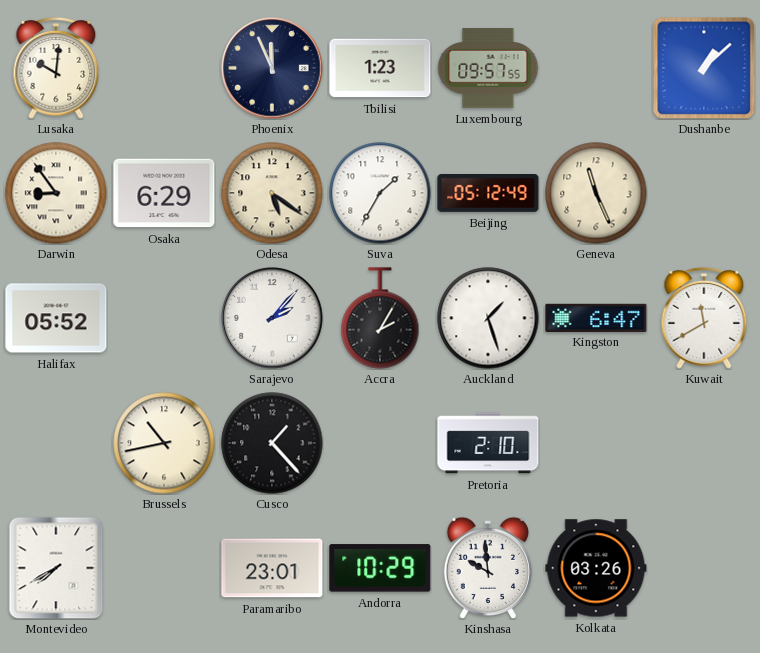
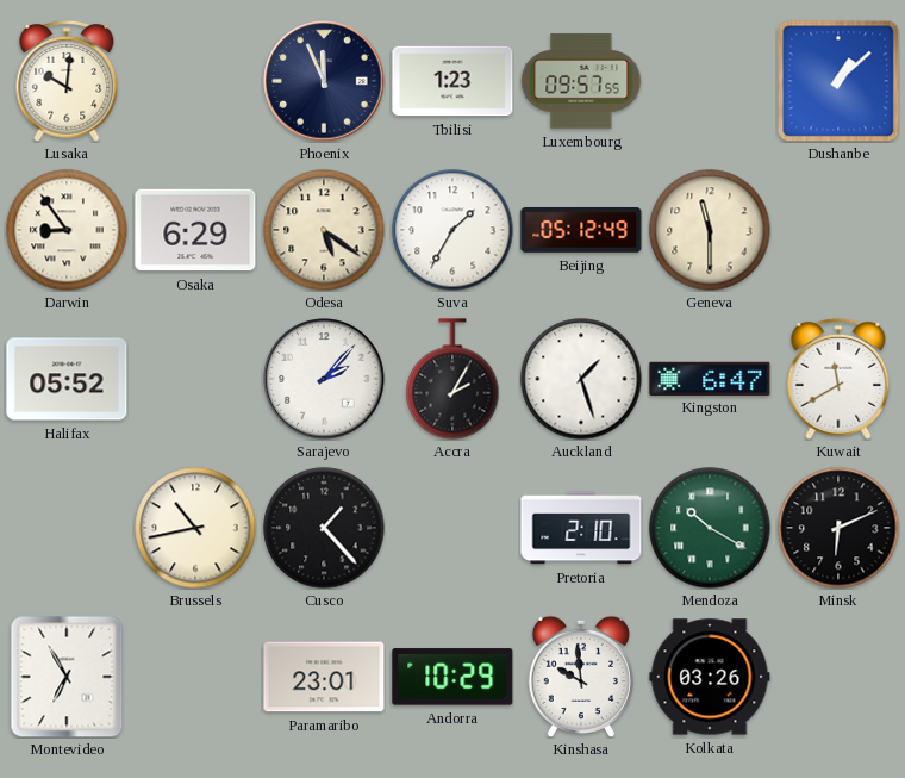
Geneva: 11:26 -> 11:30 (710, 230)
Mendoza: none -> 10:20 (710, 528)
Minsk: none -> 6:11 (838, 528)
Montevideo: 7:40 -> 6:55 (67, 677)
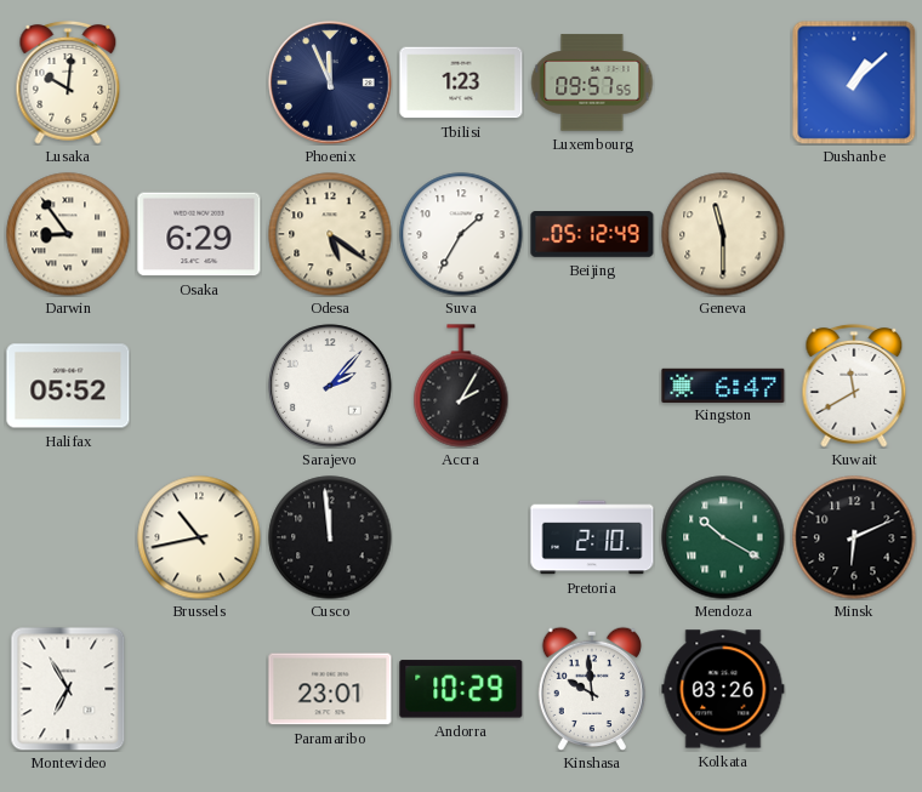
Auckland: 1:27 -> none (581, 379)
Cusco: 1:23 -> 11:59 (330, 537)
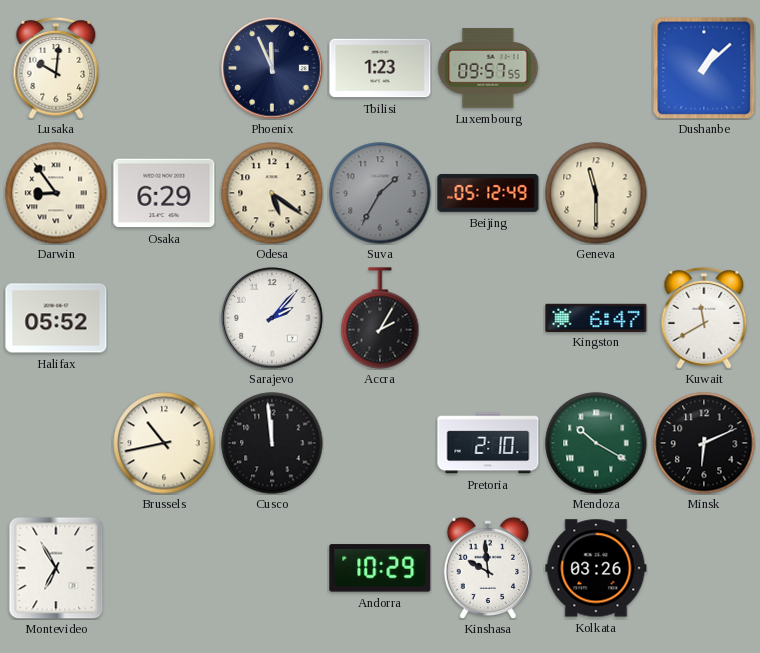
Suva dial: white -> grey (380, 193)
Paramaribo: 23:01 -> none (330, 689)
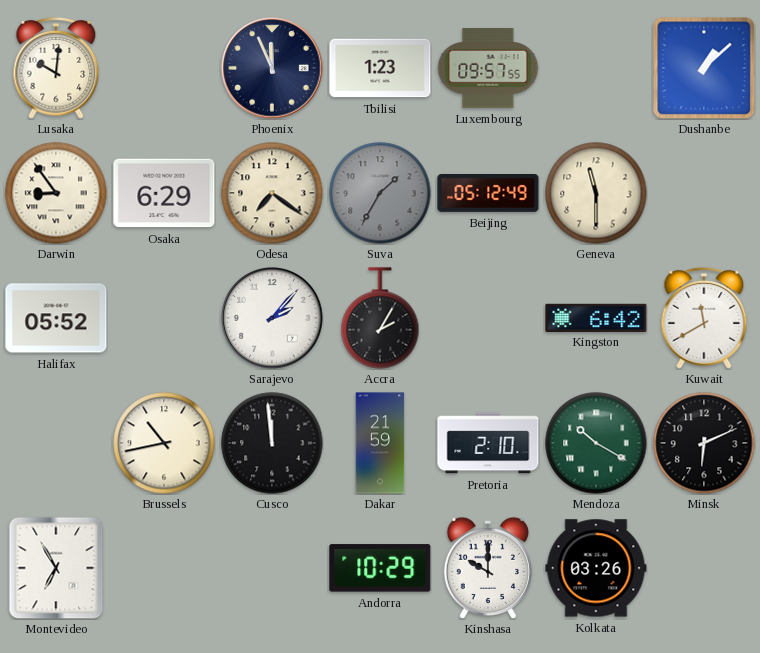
Odesa: 5:21 -> 7:21 (272, 193)
Kingston: 6:47 -> 6:42 (596, 317)
Dakar: none -> 21:59 (380, 443)
Kinshasa: 9:59 -> 10:00 (488, 567)
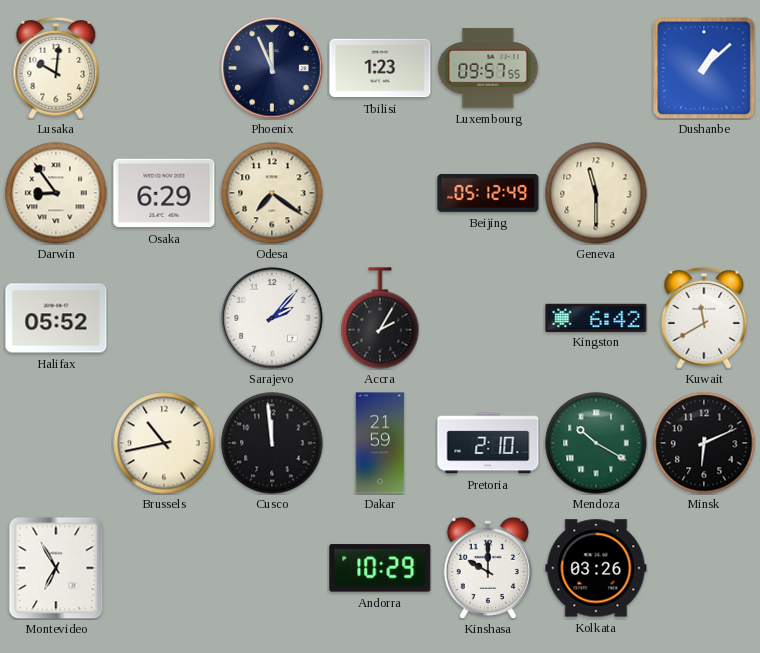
Suva: 1:35 -> none (380, 193)
